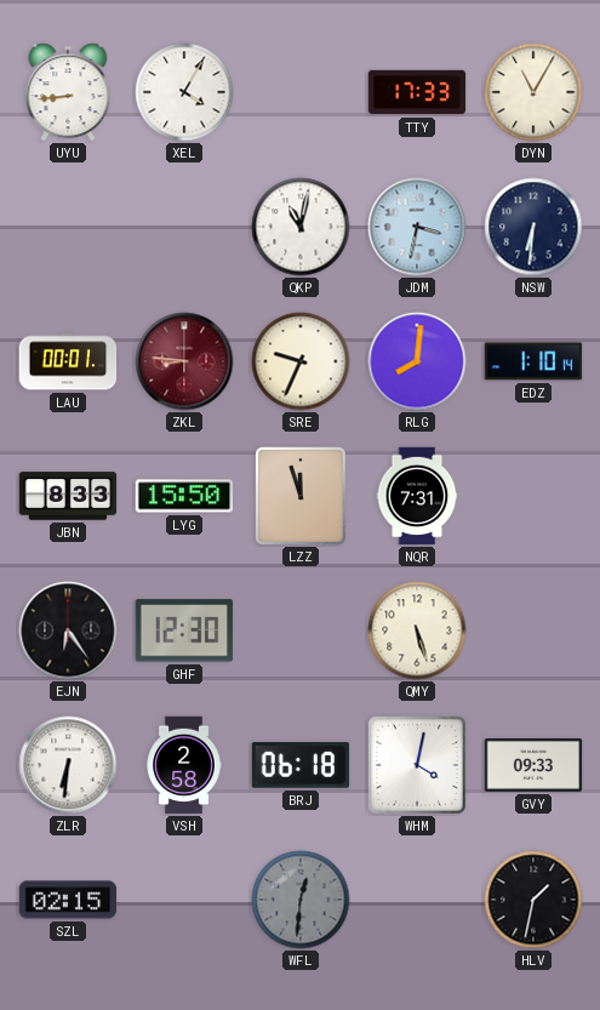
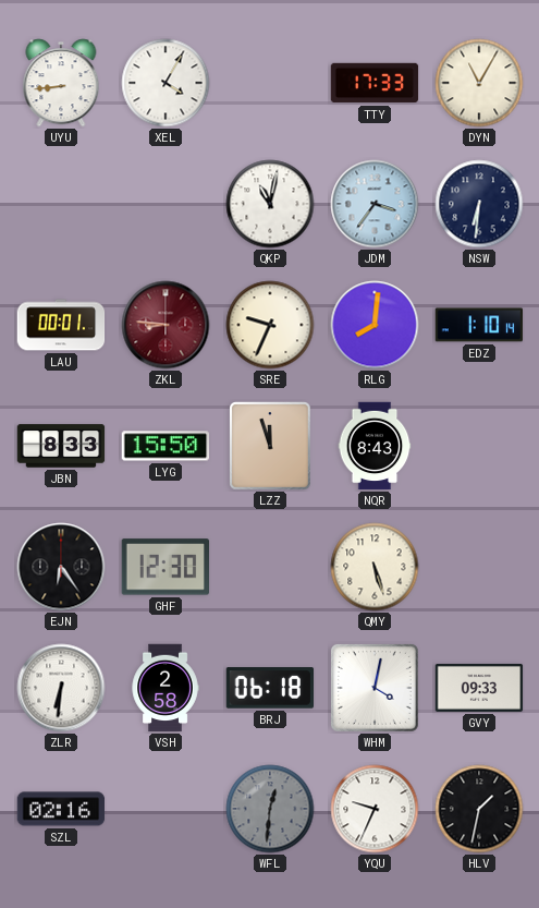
JDM: 3:32 -> 3:36 (375, 204)
NQR: 7:31 -> 8:43 (375, 446)
SZL: 02:15 -> 02:16 (61, 809)
YQU: none -> 9:34 (375, 809)
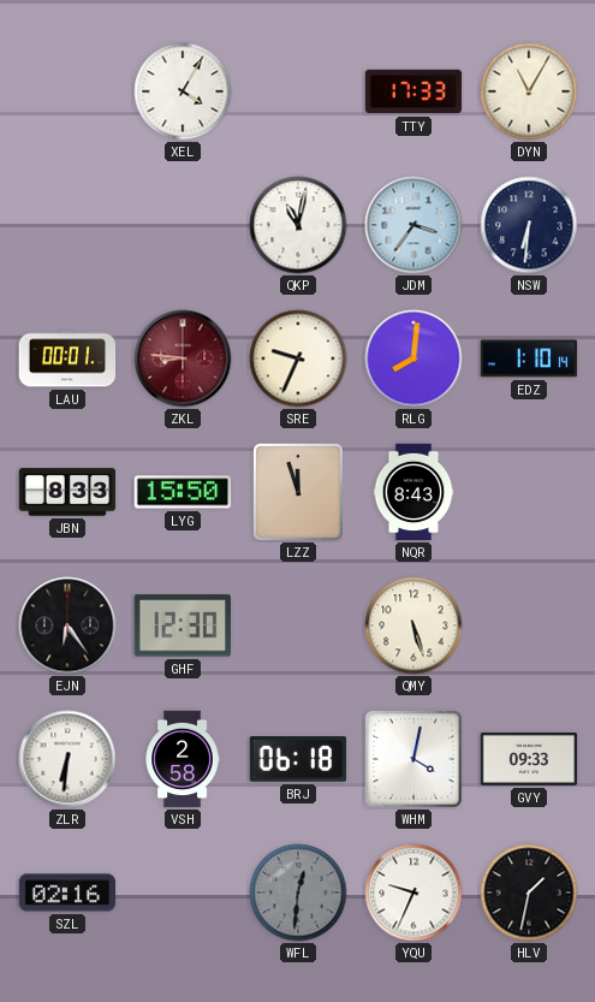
UYU: 8:44 -> none (61, 83)
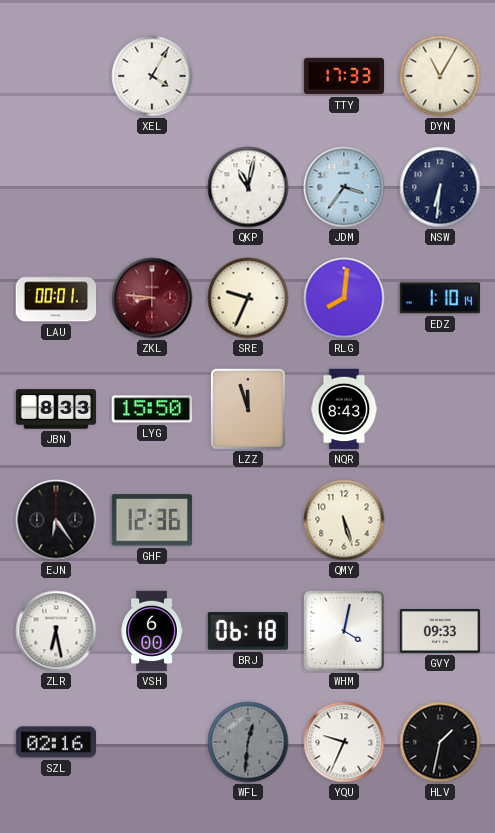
GHF: 12:30 -> 12:36 (151, 520)
ZLR: 6:31 -> 6:28 (56, 631)
VSH: 2:58 -> 6:00 (152, 631)
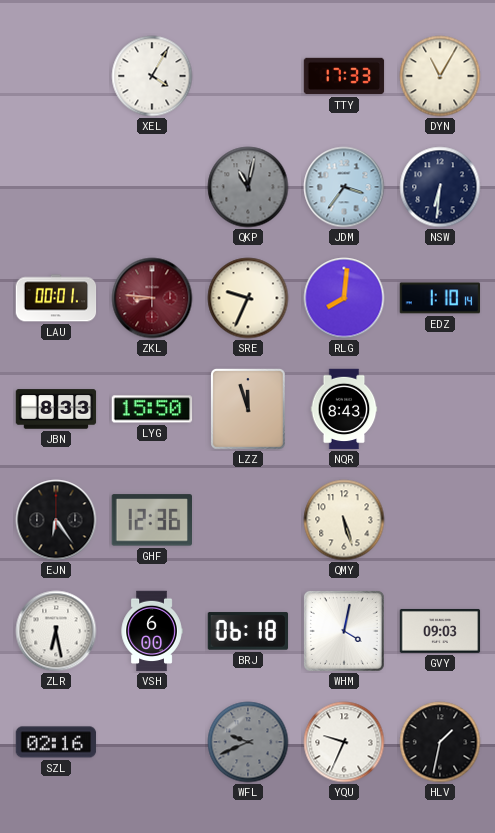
QKP dial: white -> grey (248, 187)
GVY: 09:33 -> 09:03 (440, 631)
WFL: 12:31 -> 9:41 (248, 742)
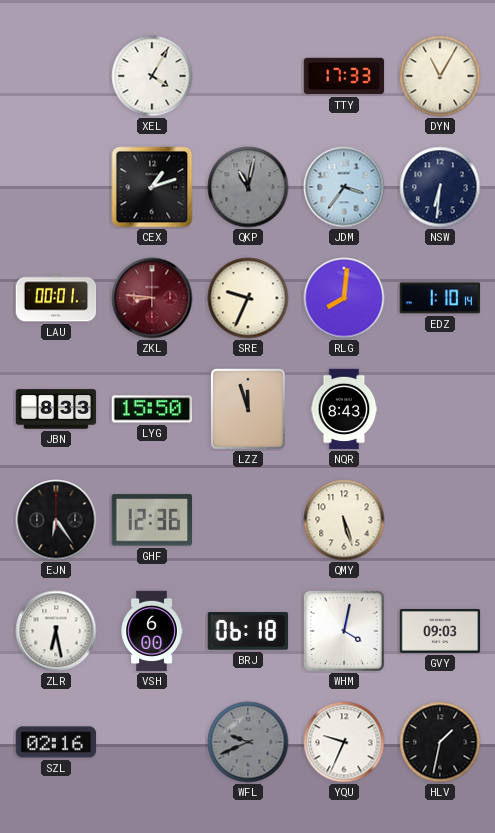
CEX: none -> 1:12 (152, 187)
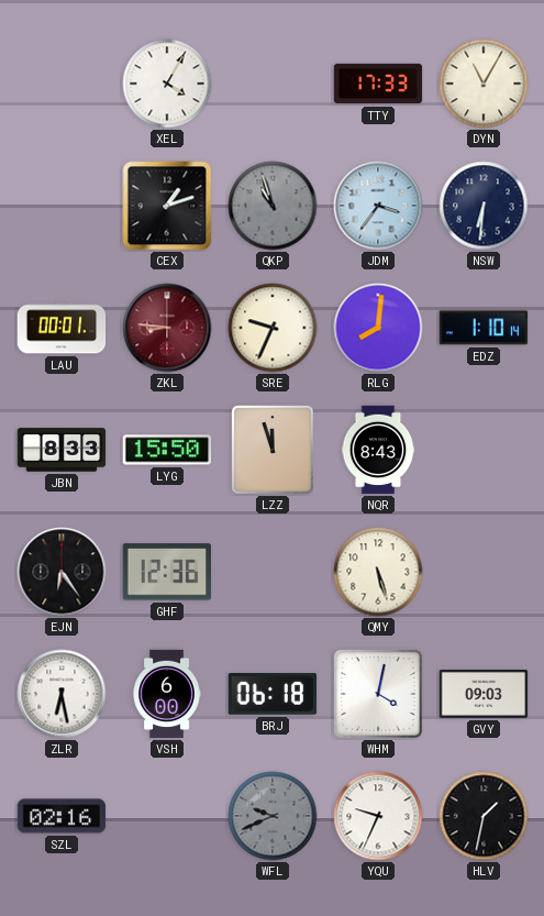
QKP: 11:02 -> 10:57 (273, 206)
